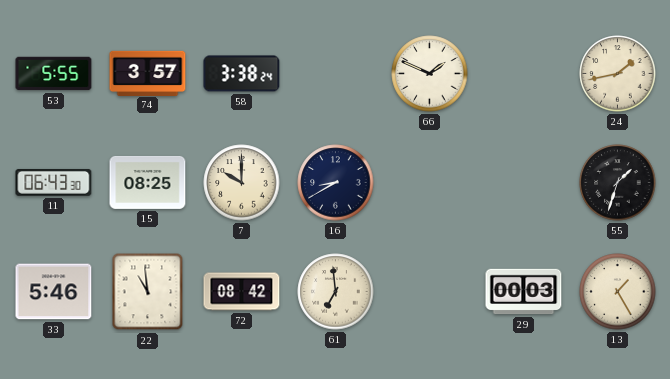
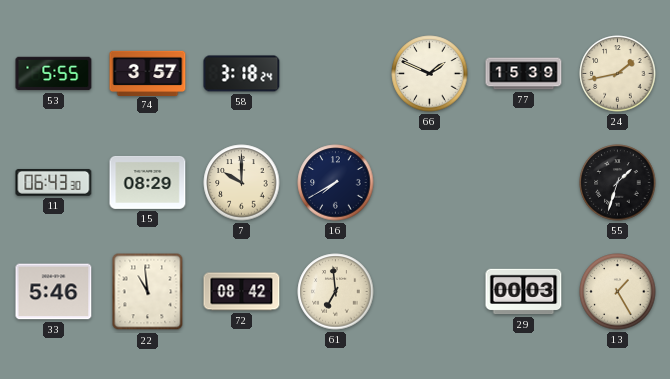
58: 3:38 -> 3:18 (242, 74)
77: none -> 15:39 (524, 74)
15: 08:25 -> 08:29 (148, 182)
16: 8:40 -> 7:40 (336, 183)
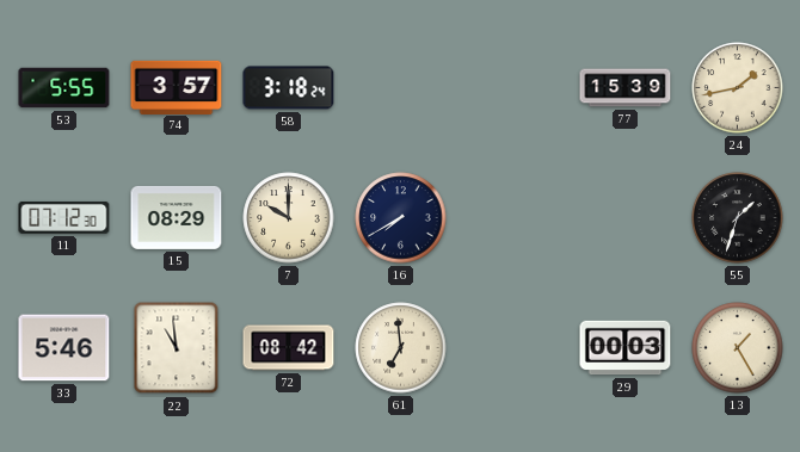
66: 1:49 -> none (430, 74)
11: 06:43 -> 07:12 (64, 217)
